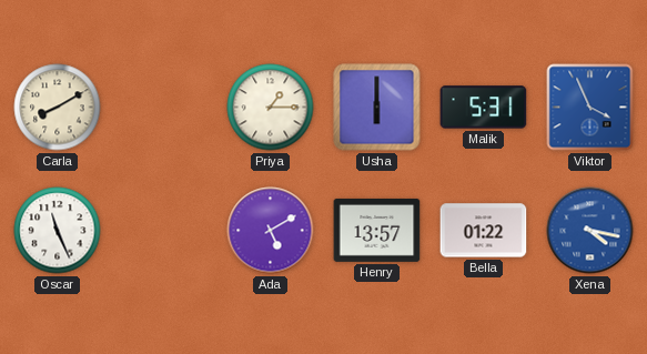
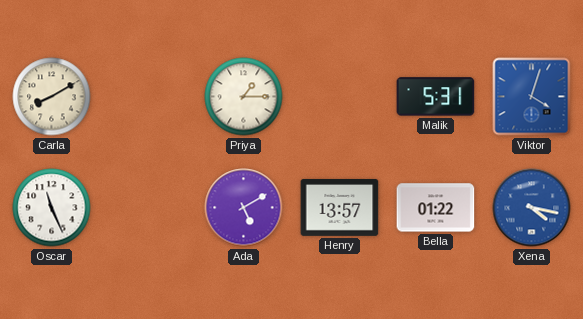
Usha: 6:00 -> none (377, 108)
Viktor: 3:56 -> 4:03 (532, 97)
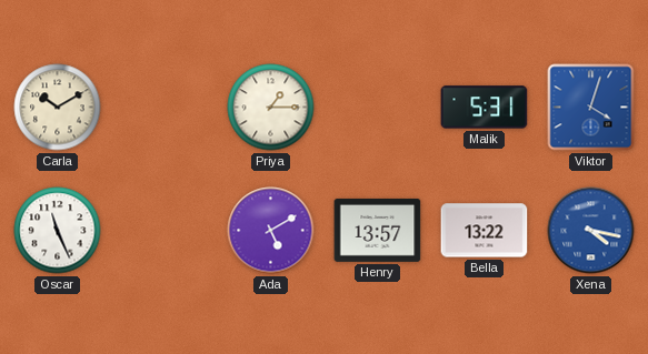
Carla: 8:10 -> 10:10 (58, 108)
Bella: 01:22 -> 13:22 (485, 231)
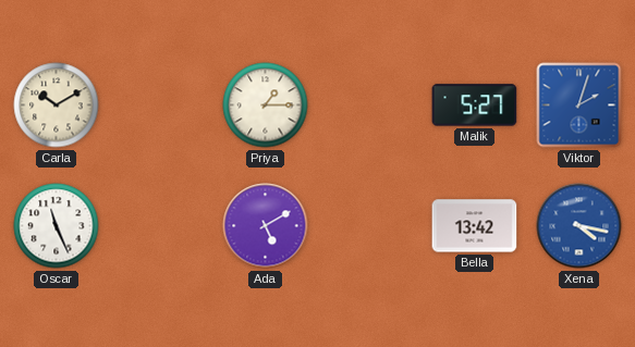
Malik: 5:31 -> 5:27 (475, 106)
Viktor: 4:03 -> 2:03 (579, 106)
Henry: 13:57 -> none (378, 230)
Bella: 13:22 -> 13:42 (475, 226)
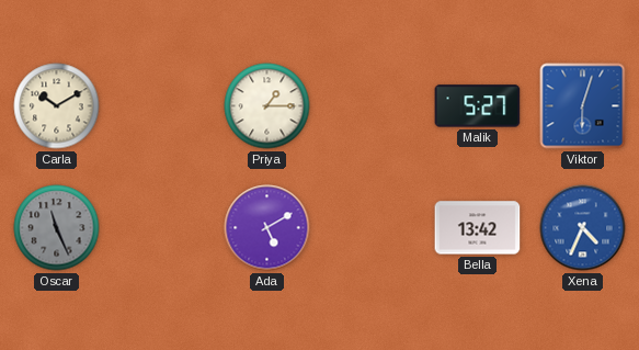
Viktor: 2:03 -> 6:03 (583, 106)
Oscar dial: white -> grey (57, 228)
Xena: 4:17 -> 4:34 (583, 228)
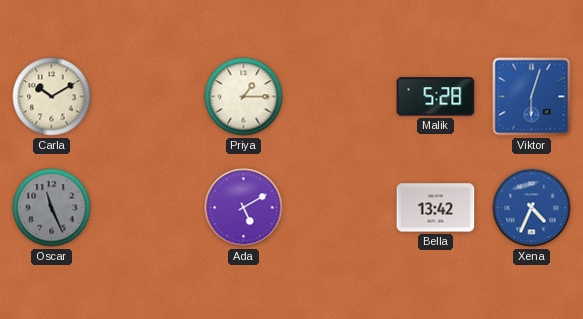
Malik: 5:27 -> 5:28 (436, 97)
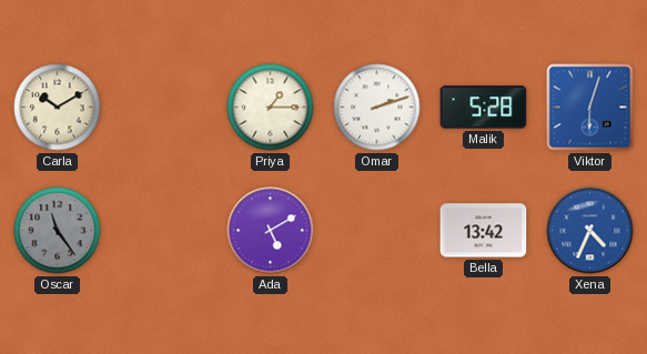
Omar: none -> 2:12 (377, 108)
Oscar: 11:26 -> 11:24 (58, 231)
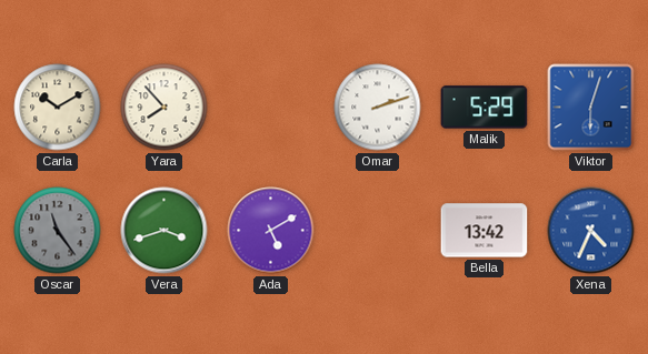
Yara: none -> 7:53 (165, 108)
Priya: 1:15 -> none (271, 108)
Malik: 5:28 -> 5:29 (485, 108)
Vera: none -> 3:42 (165, 231)
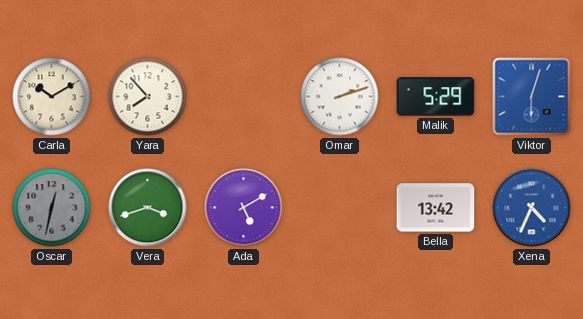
Oscar: 11:24 -> 12:32 (52, 208)
